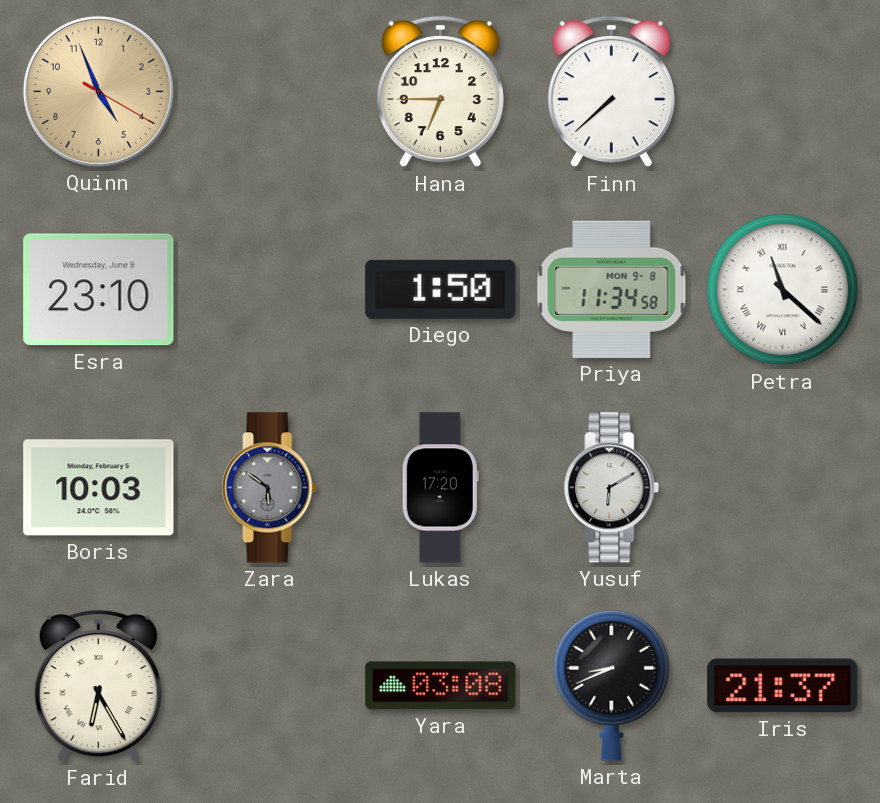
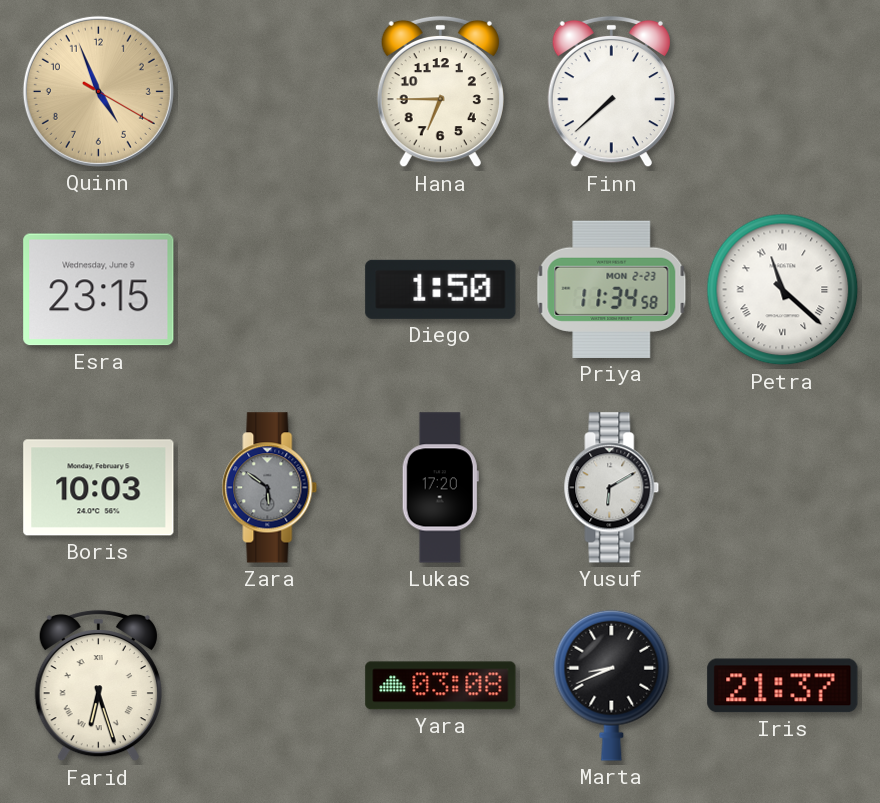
Esra: 23:10 -> 23:15 (99, 290)
Priya date: MON 9-8 -> MON 2-23 (612, 289)
Farid: 6:25 -> 6:27 (98, 686)
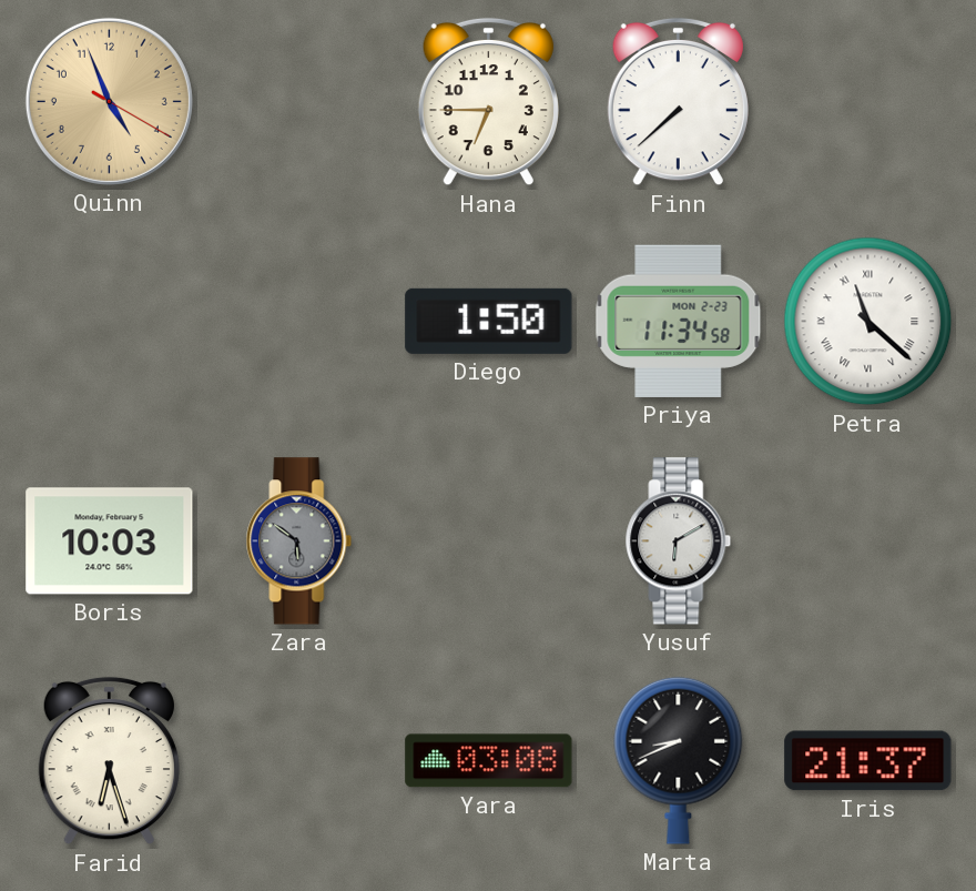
Esra: 23:15 -> none (99, 290)
Lukas: 17:20 -> none (440, 488)
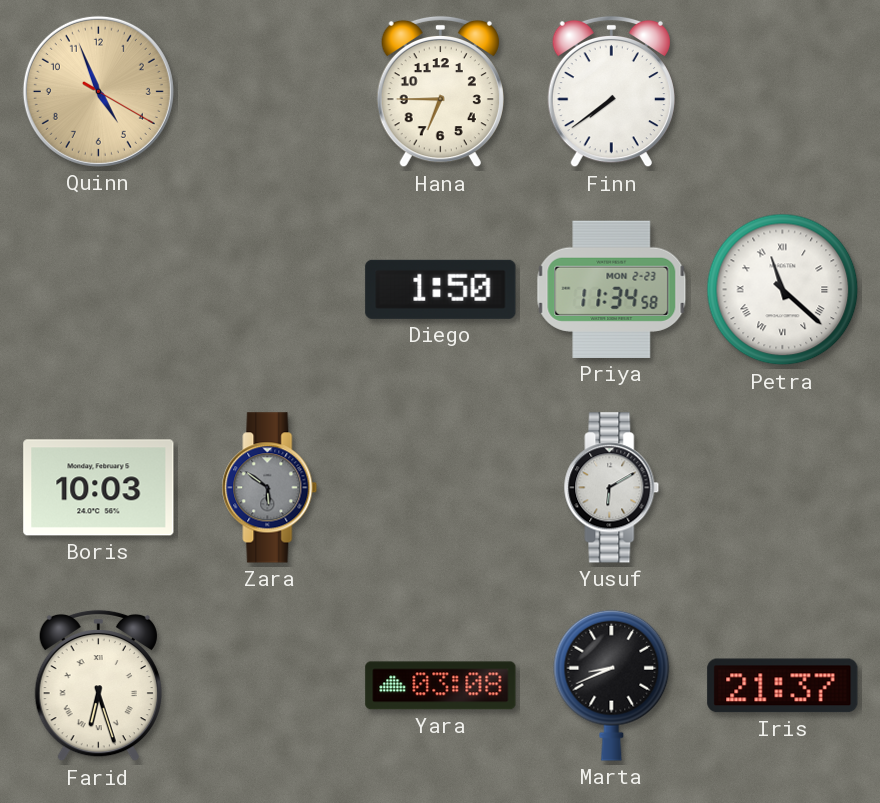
Finn: 7:38 -> 7:39 (611, 92)
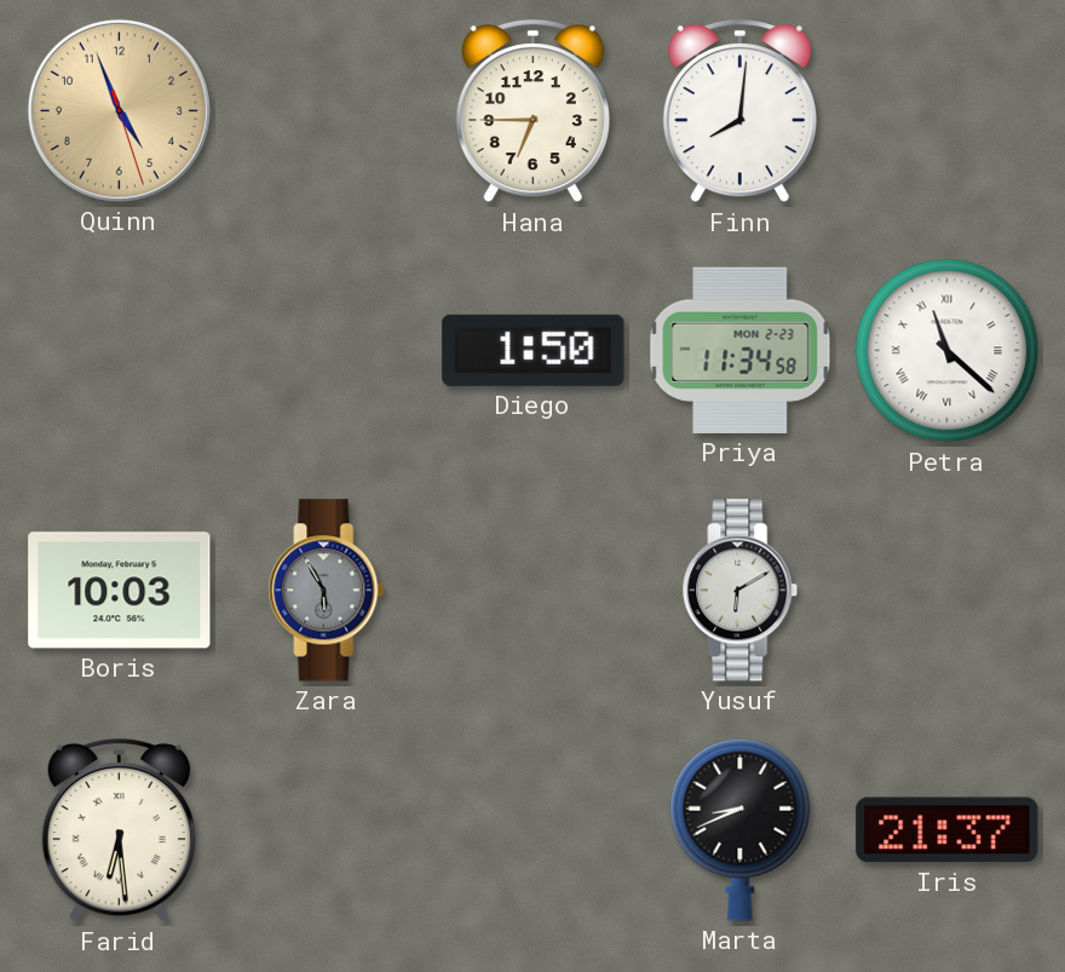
Quinn: 4:56:20 -> 4:56:27 (119, 110)
Finn: 7:39 -> 8:01 (739, 111)
Zara: 5:51 -> 5:55 (327, 591)
Farid: 6:27 -> 6:29 (119, 830)
Yara: 03:08 -> none (441, 686)
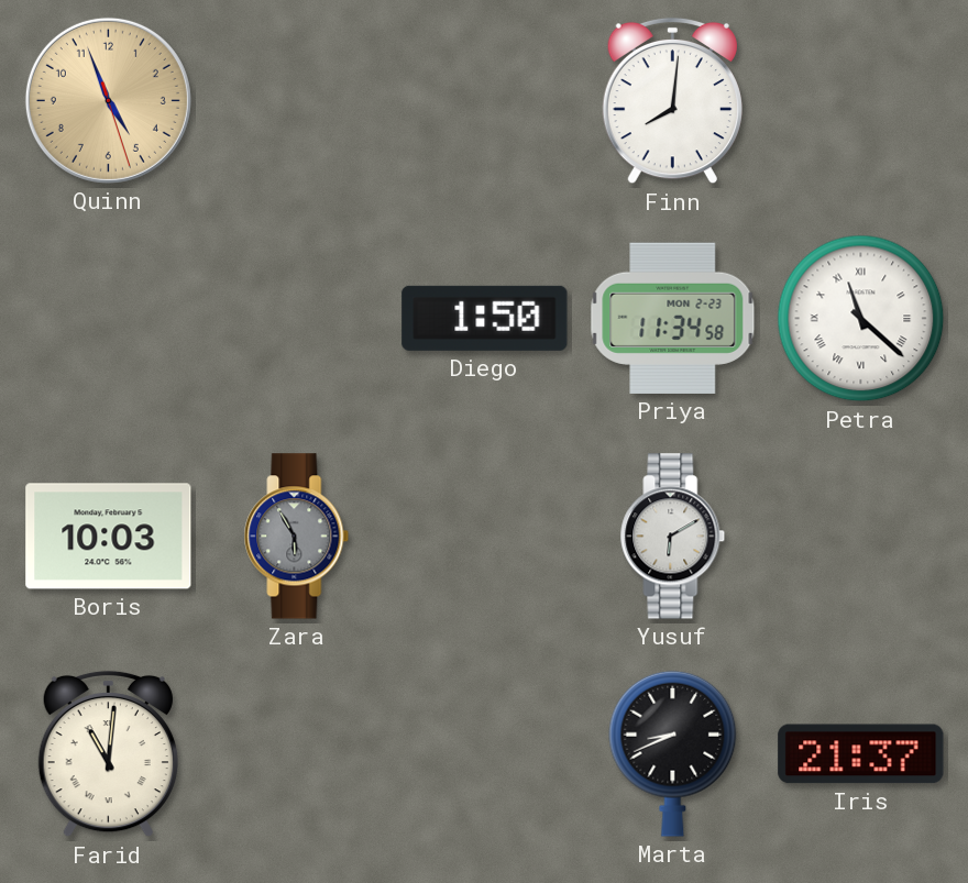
Hana: 6:45 -> none (532, 111)
Farid: 6:29 -> 11:01 (108, 754)
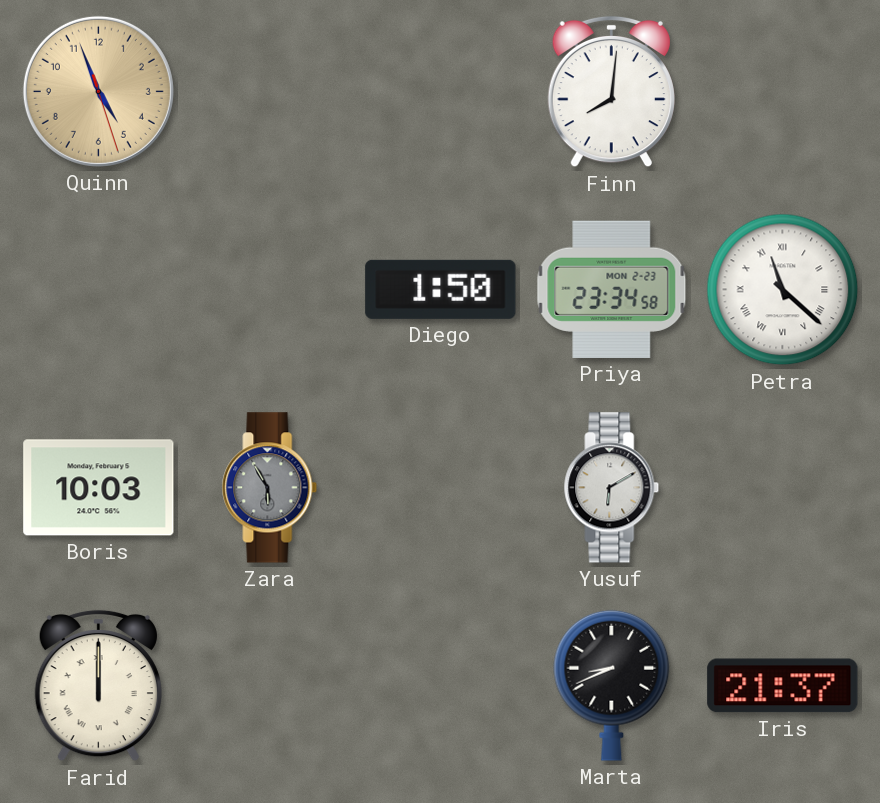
Priya: 11:34 -> 23:34 (612, 289)
Farid: 11:01 -> 12:00 (98, 686)
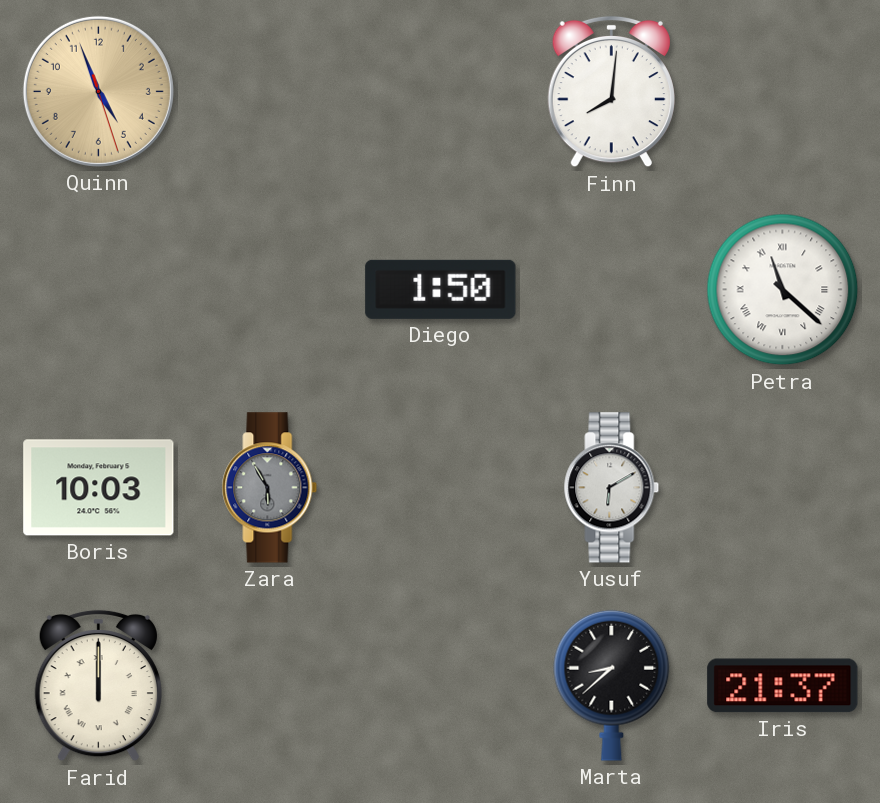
Priya: 23:34 -> none (612, 289)
Marta: 8:41 -> 8:38 (612, 685)
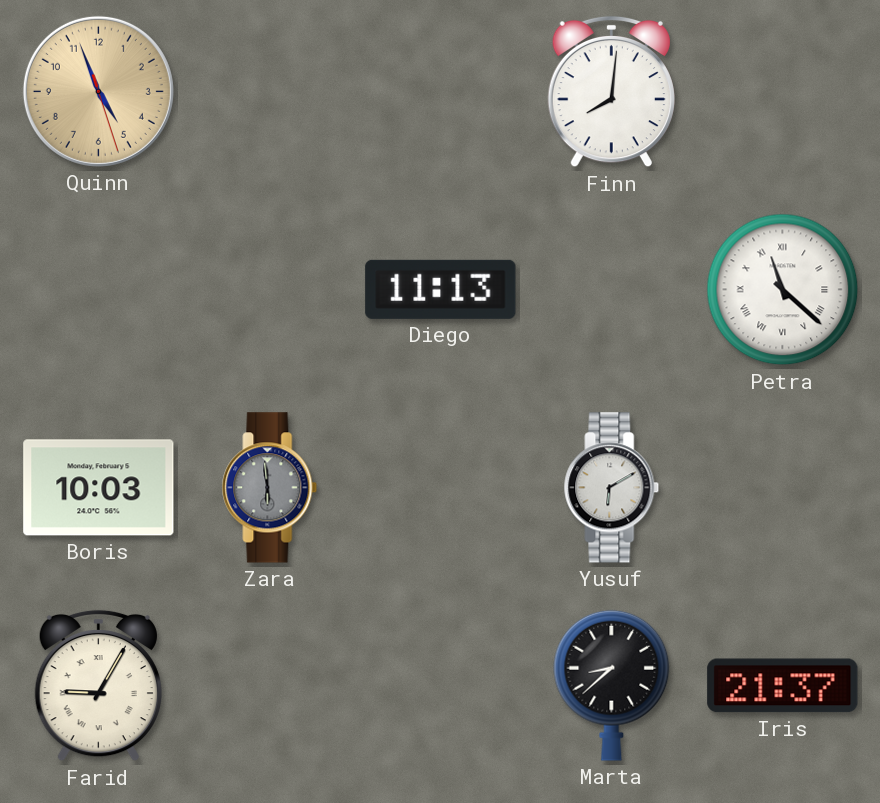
Diego: 1:50 -> 11:13 (441, 289)
Zara: 5:55 -> 5:59 (270, 488)
Farid: 12:00 -> 9:05 (98, 686)
